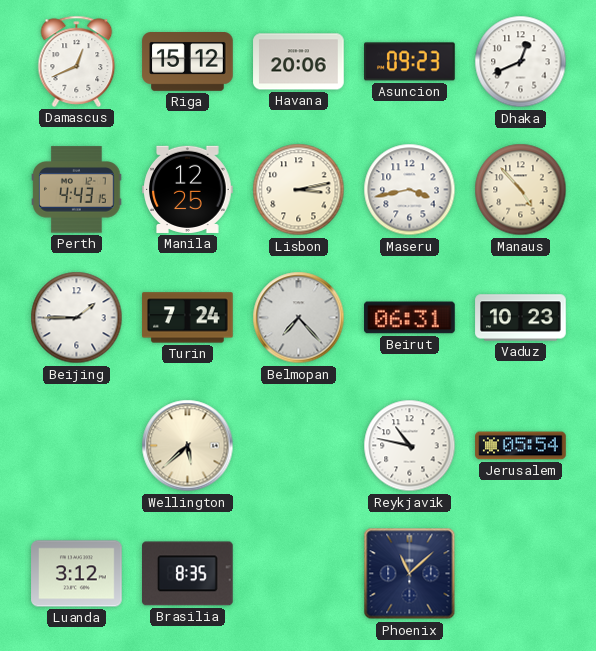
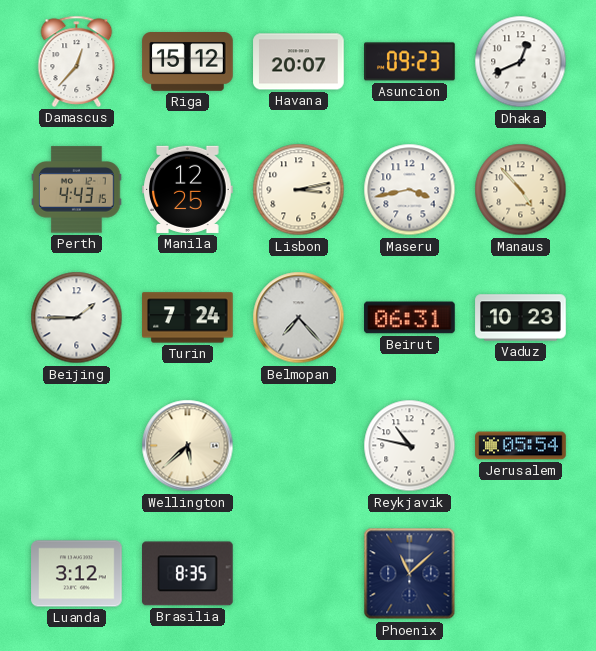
Damascus: 12:41 -> 12:37 (77, 61)
Havana: 20:06 -> 20:07 (299, 62)
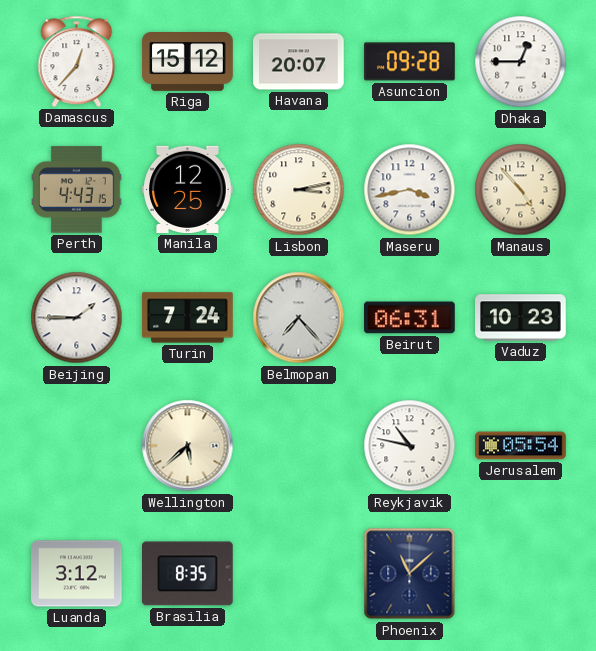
Asuncion: 09:23 -> 09:28 (410, 62)
Dhaka: 12:41 -> 12:45 (521, 62)
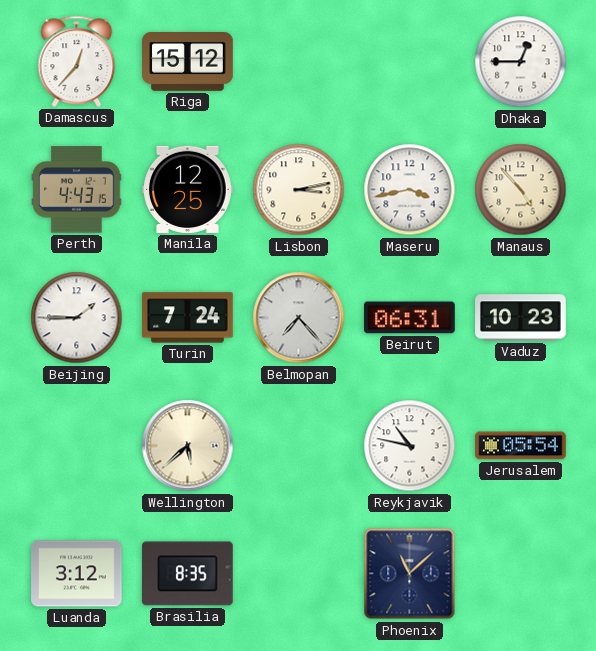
Havana: 20:07 -> none (299, 62)
Asuncion: 09:28 -> none (410, 62)
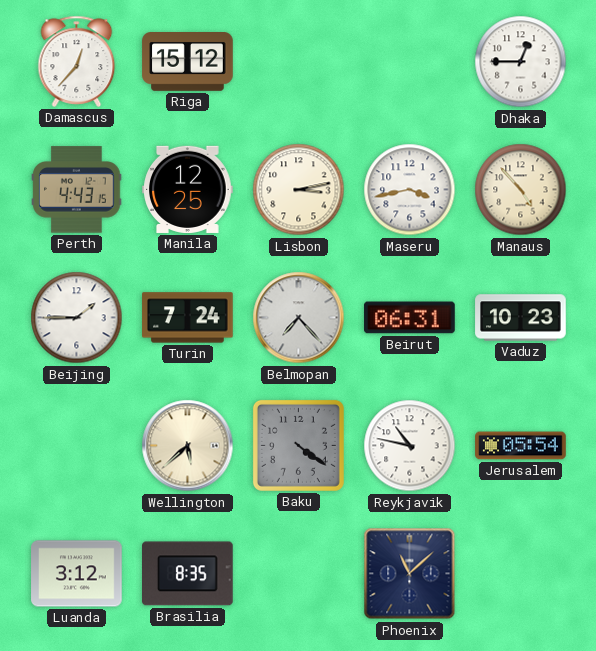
Baku: none -> 4:21 (298, 445)
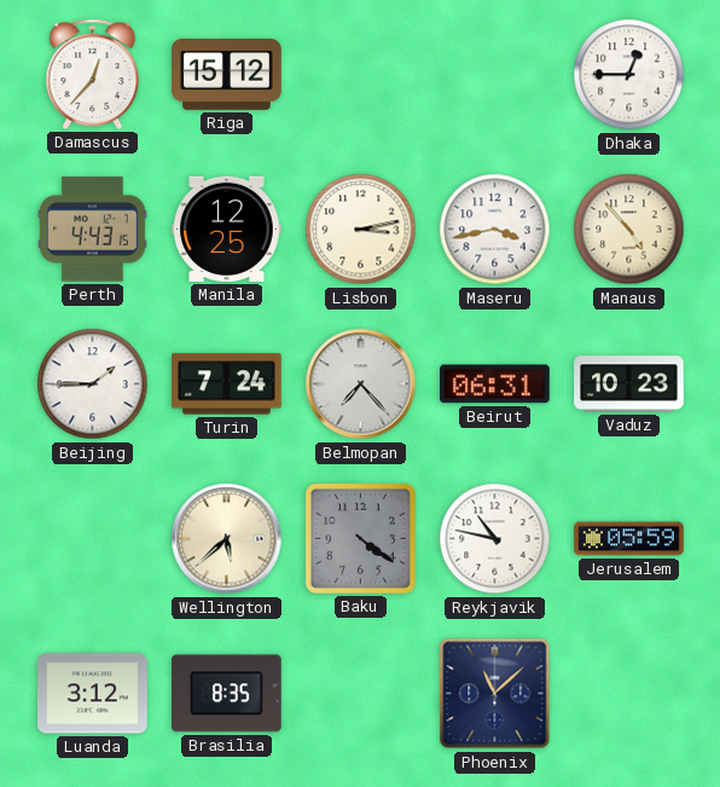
Jerusalem: 05:54 -> 05:59 (629, 539)
